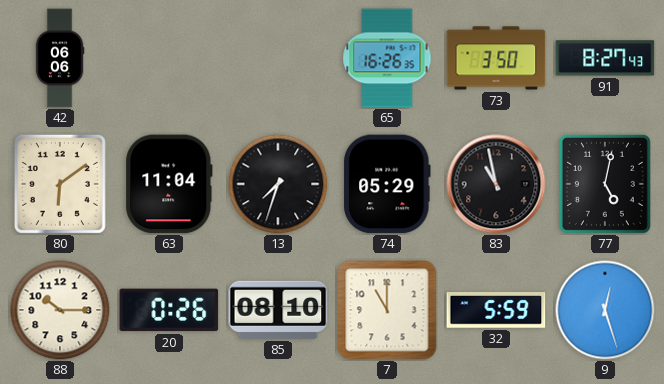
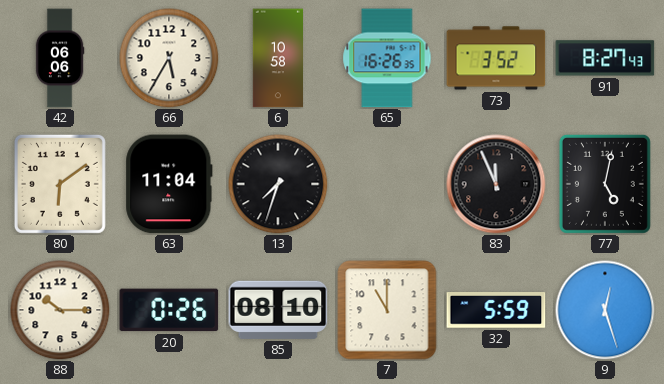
66: none -> 5:35 (169, 58)
6: none -> 10:58 (278, 58)
73: 3:50 -> 3:52 (496, 58)
74: 05:29 -> none (387, 184)
83: 10:58 -> 11:56 (496, 184)
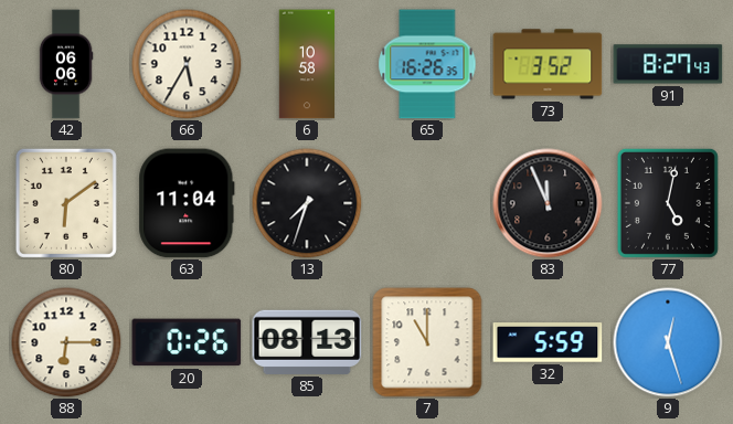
88: 10:15 -> 6:15 (66, 342)
85: 08:10 -> 08:13 (307, 342)
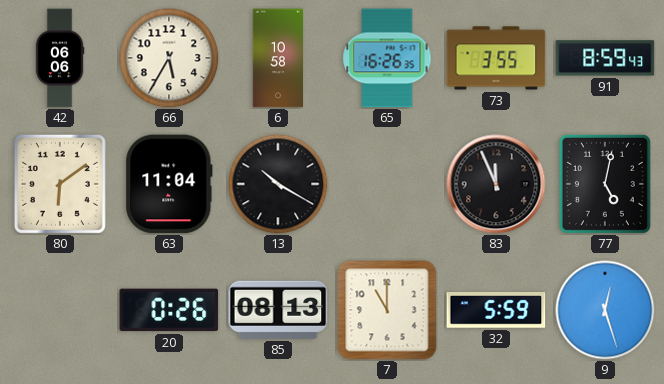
73: 3:52 -> 3:55 (496, 58)
91: 8:27 -> 8:59 (605, 58)
13: 7:33 -> 10:20 (278, 184)
88: 6:15 -> none (66, 342)
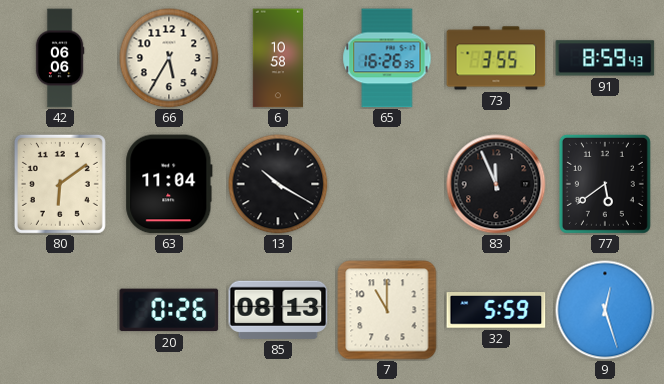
77: 5:02 -> 5:39 (605, 184)
